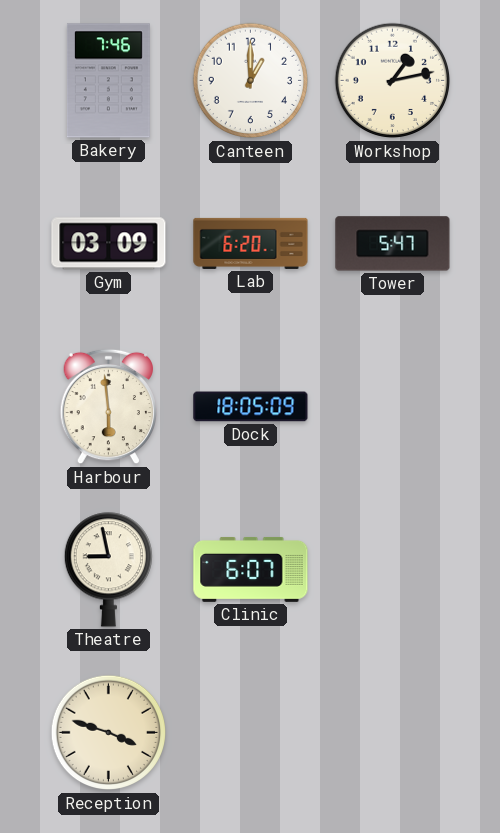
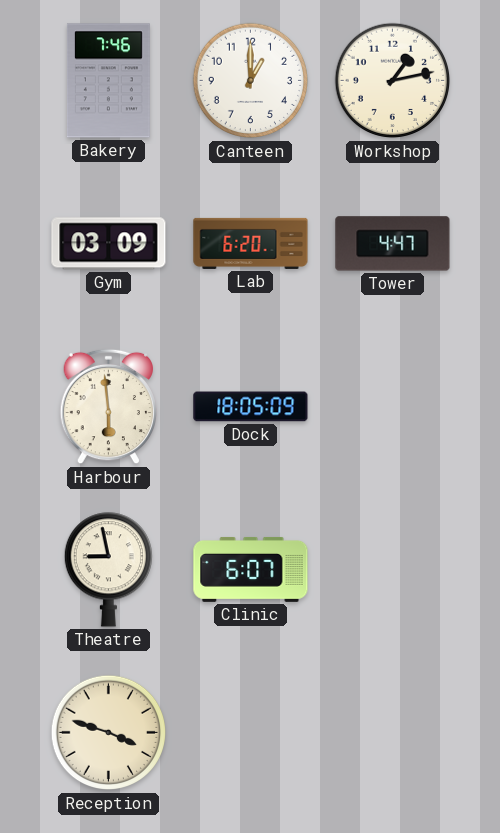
Tower: 5:47 -> 4:47 (393, 244)
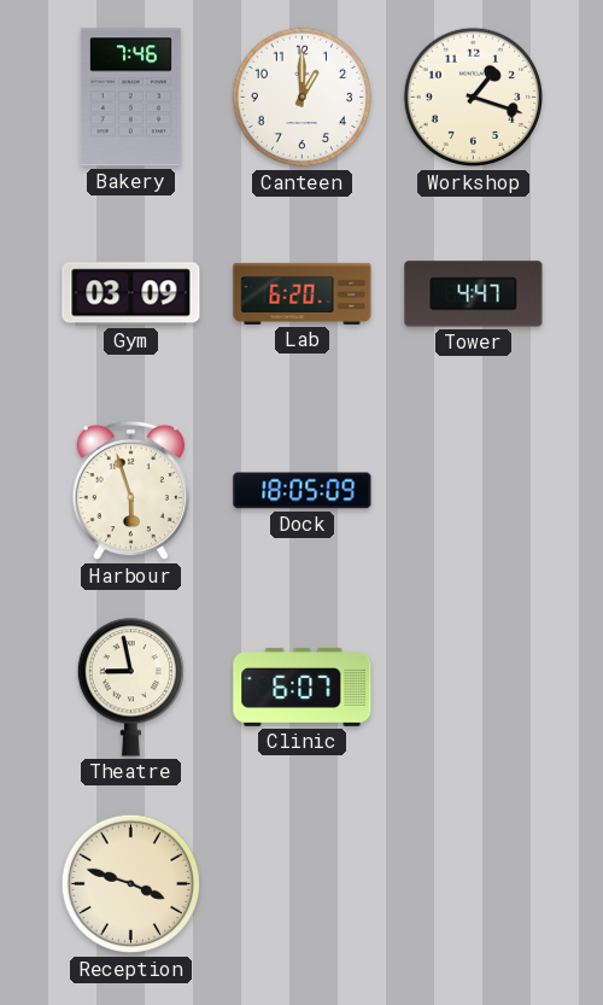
Workshop: 1:13 -> 1:18 (474, 98)
Harbour: 5:59 -> 5:57 (130, 491)
